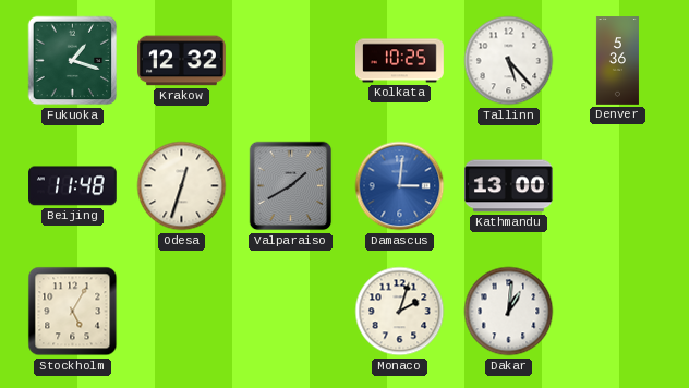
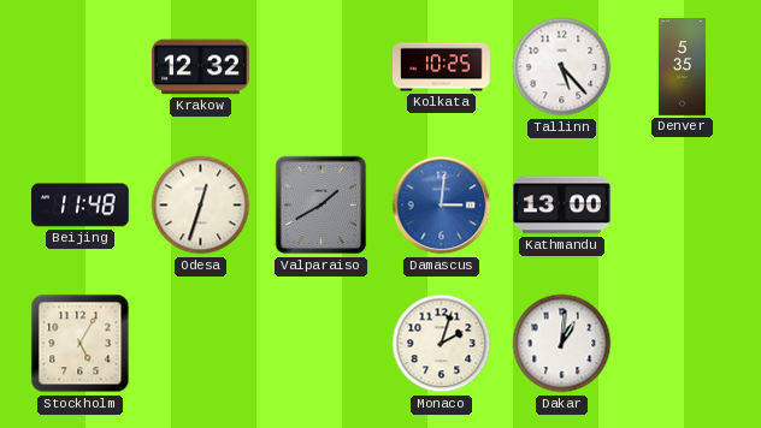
Fukuoka: 1:18 -> none (73, 61)
Denver: 5:36 -> 5:35 (682, 67)
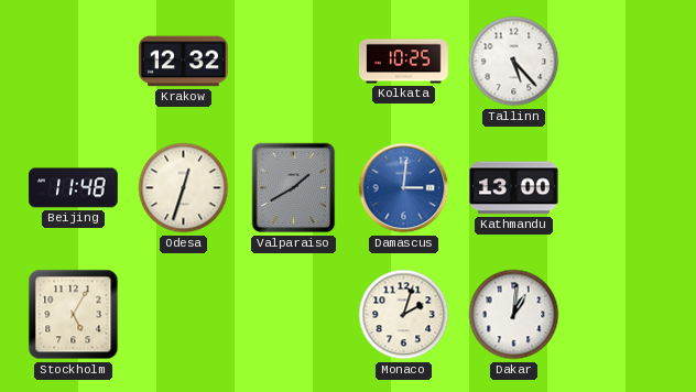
Denver: 5:35 -> none (682, 67)
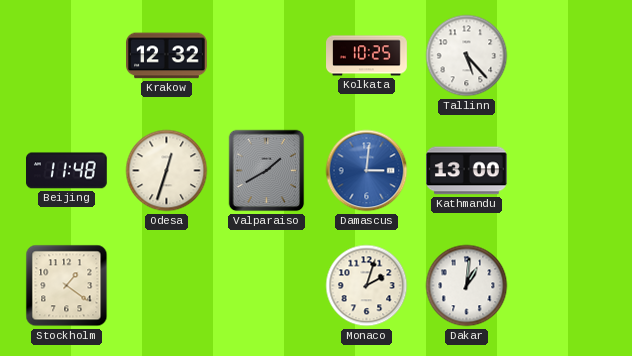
Stockholm: 5:05 -> 1:21 (67, 286)
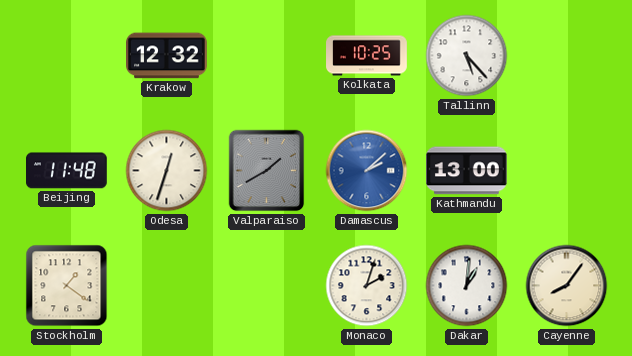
Damascus: 3:01 -> 2:08 (367, 171)
Cayenne: none -> 8:06 (567, 286)
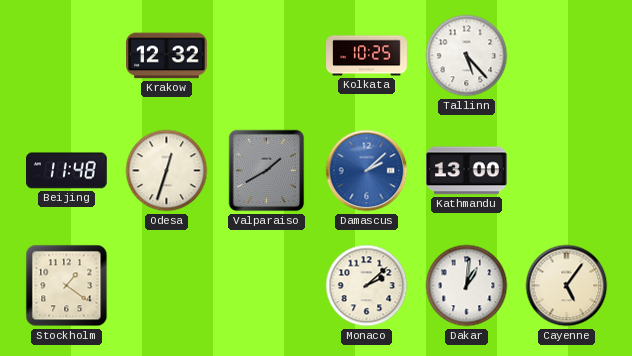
Monaco: 2:03 -> 2:08 (367, 286)
Cayenne: 8:06 -> 5:06 (567, 286)
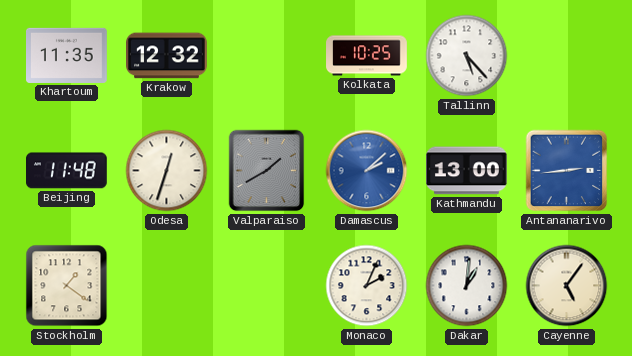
Khartoum: none -> 11:35 (67, 55)
Antananarivo: none -> 2:44 (567, 171)
Monaco: 2:08 -> 2:04 (367, 286)
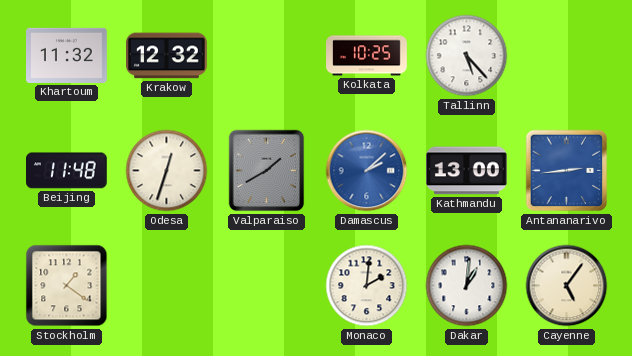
Khartoum: 11:35 -> 11:32 (67, 55)
Monaco: 2:04 -> 2:01 (367, 286)
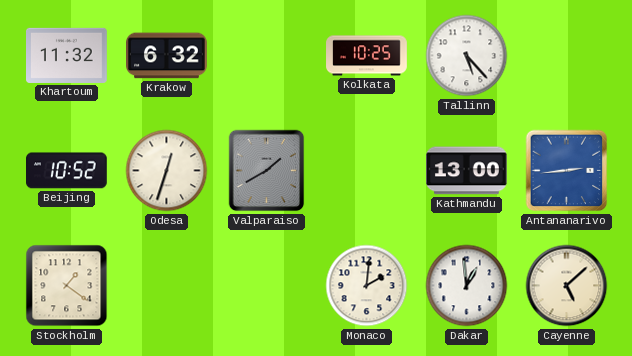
Krakow: 12:32 -> 6:32 (167, 56)
Beijing: 11:48 -> 10:52 (67, 171)
Damascus: 2:08 -> none (367, 171)
Dakar: 1:01 -> 12:59 (467, 286)
Cayenne: 5:06 -> 5:08 (567, 286)
